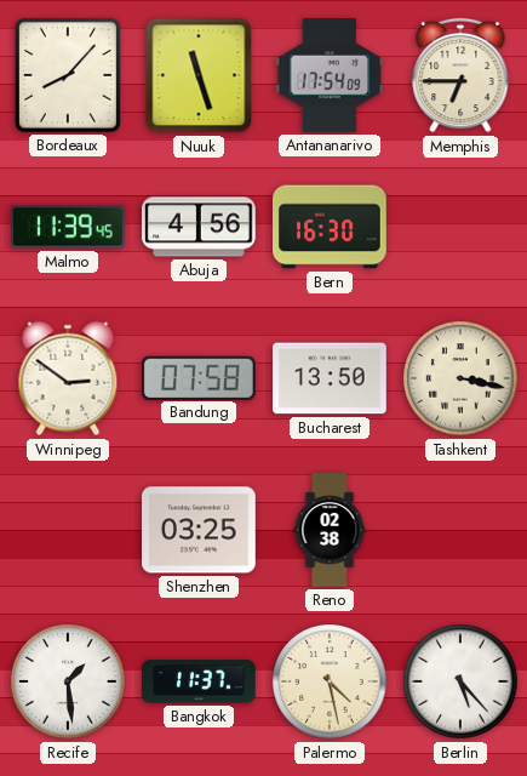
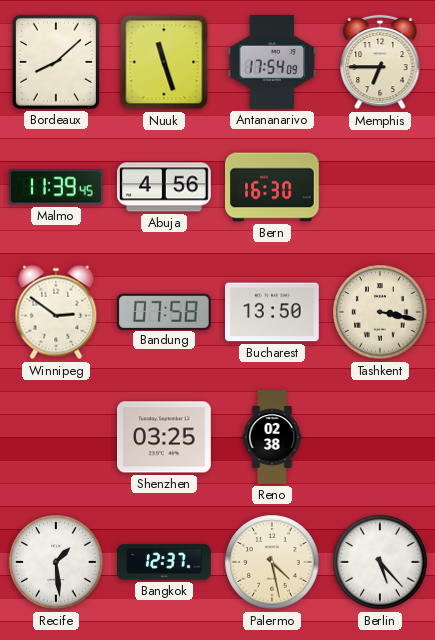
Bordeaux: 8:07 -> 8:08 (56, 62)
Bangkok: 11:37 -> 12:37 (165, 562)
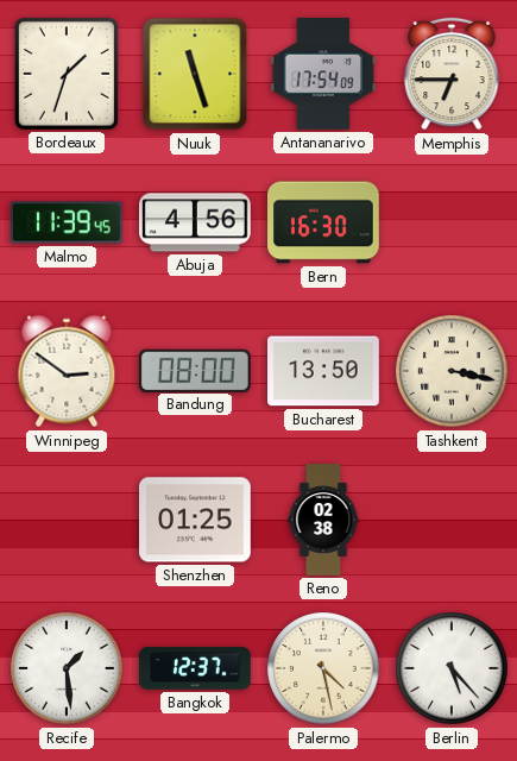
Bordeaux: 8:08 -> 1:33 (67, 74)
Bandung: 07:58 -> 08:00 (195, 370)
Shenzhen: 03:25 -> 01:25 (196, 520)
